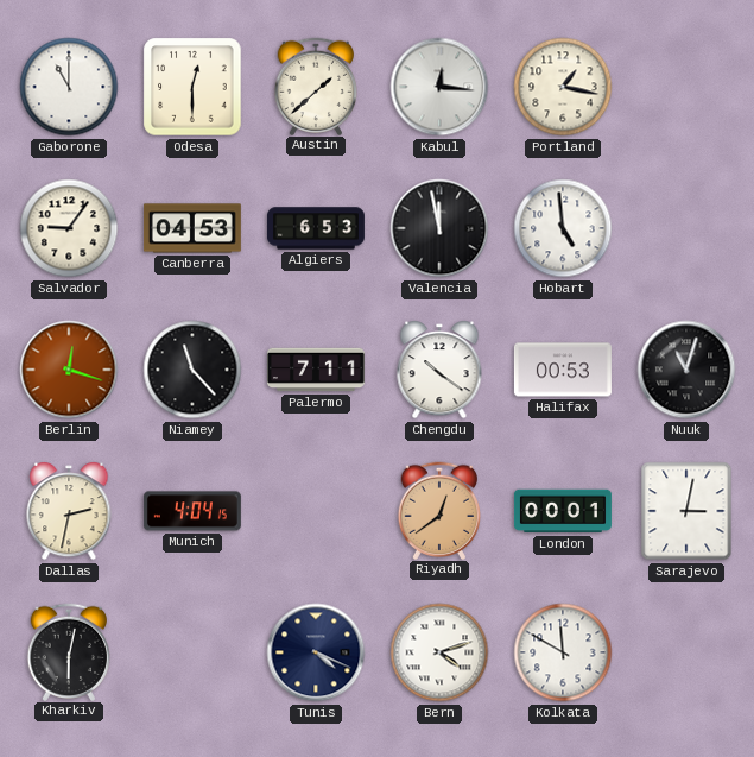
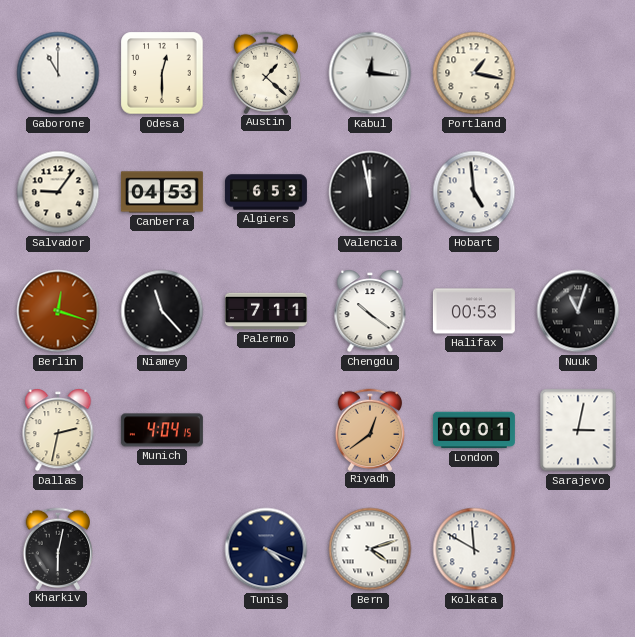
Austin: 1:38 -> 1:22 (266, 72)
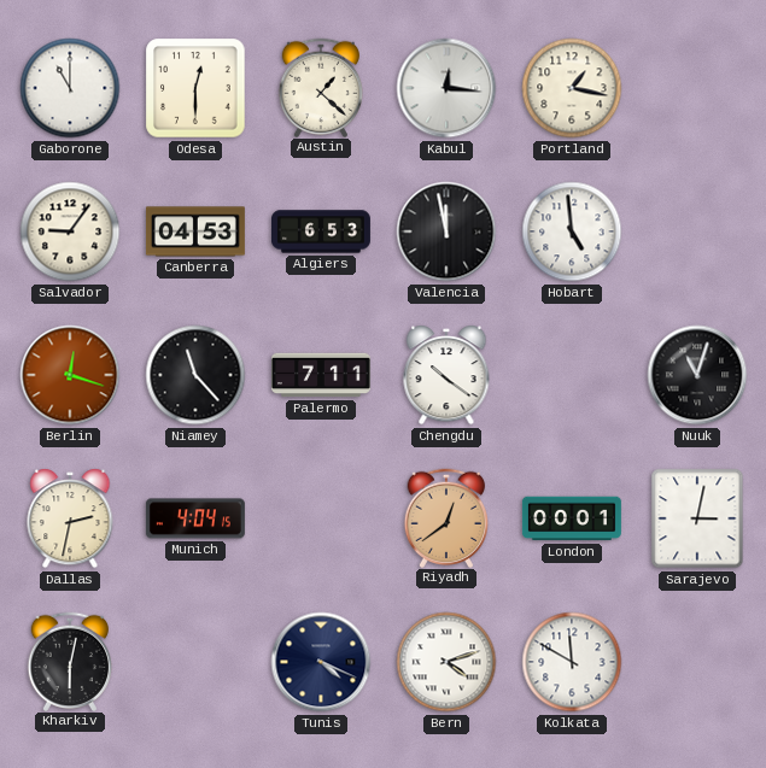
Halifax: 00:53 -> none (474, 311)
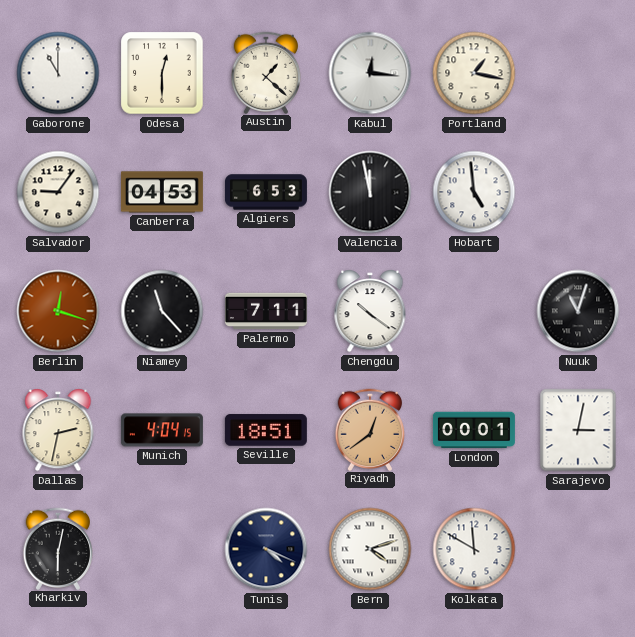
Seville: none -> 18:51 (266, 430)
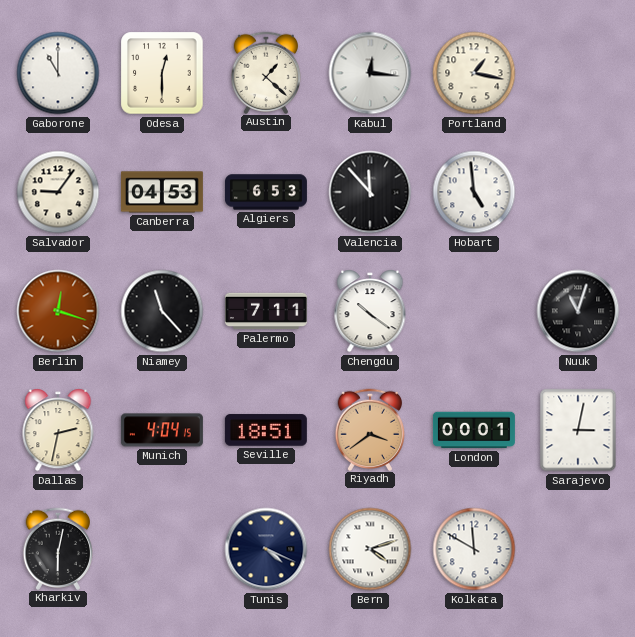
Valencia: 11:58 -> 11:53 (370, 192)
Riyadh: 12:39 -> 3:39 (370, 429)
